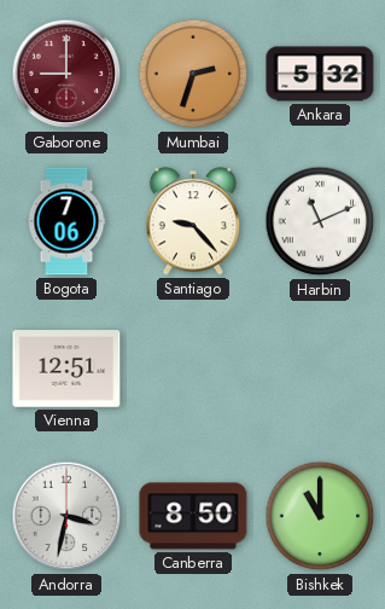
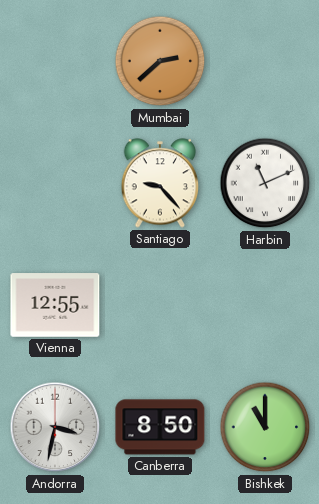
Gaborone: 9:00 -> none (66, 74)
Mumbai: 2:33 -> 2:38 (160, 61)
Ankara: 5:32 -> none (320, 74)
Bogota: 7:06 -> none (66, 221)
Vienna: 12:51 -> 12:55 (55, 305)
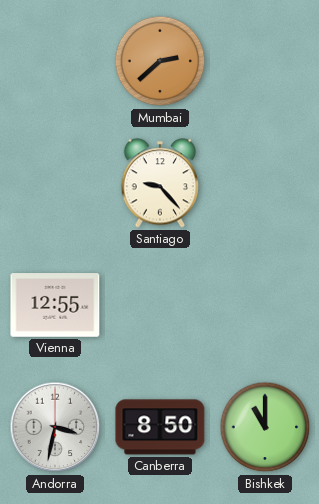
Harbin: 11:11 -> none (265, 183)
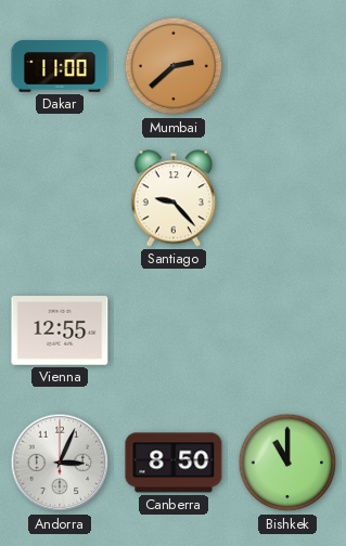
Dakar: none -> 11:00 (60, 66)
Andorra: 3:32 -> 3:04 (60, 463)
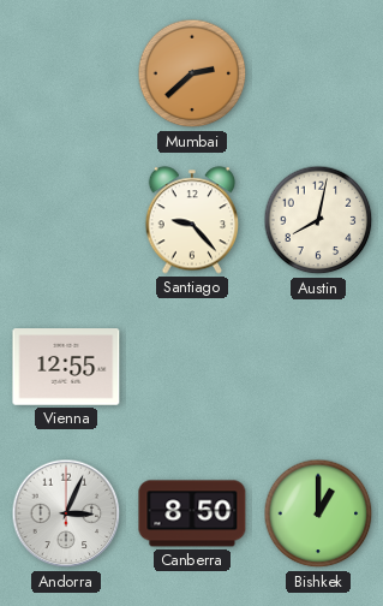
Dakar: 11:00 -> none (60, 66)
Austin: none -> 8:02 (318, 220)
Bishkek: 11:00 -> 1:00 (318, 513)
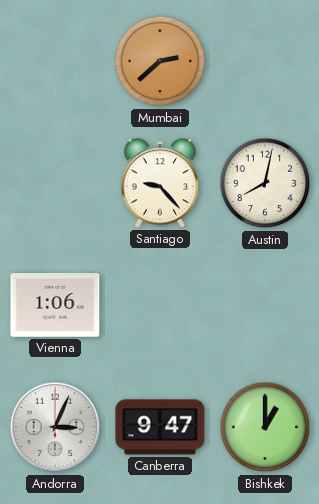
Vienna: 12:55 -> 1:06 (55, 305)
Canberra: 8:50 -> 9:47 (160, 427)
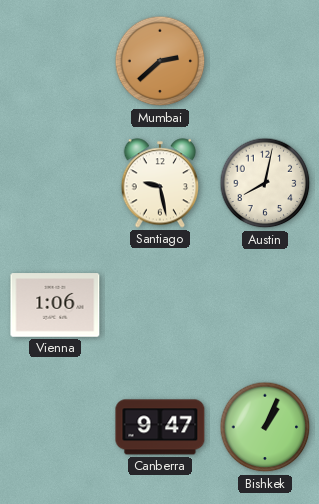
Santiago: 9:23 -> 9:28 (160, 183)
Andorra: 3:04 -> none (55, 427)
Bishkek: 1:00 -> 1:04 (265, 427)
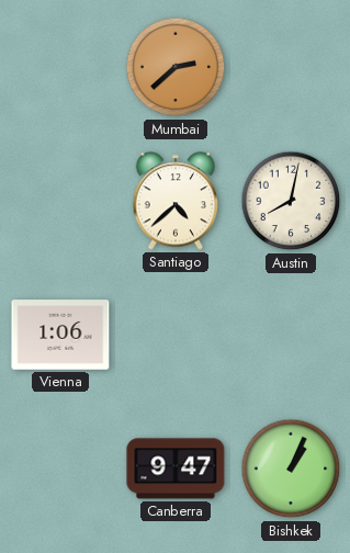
Santiago: 9:28 -> 4:38 (176, 201)
